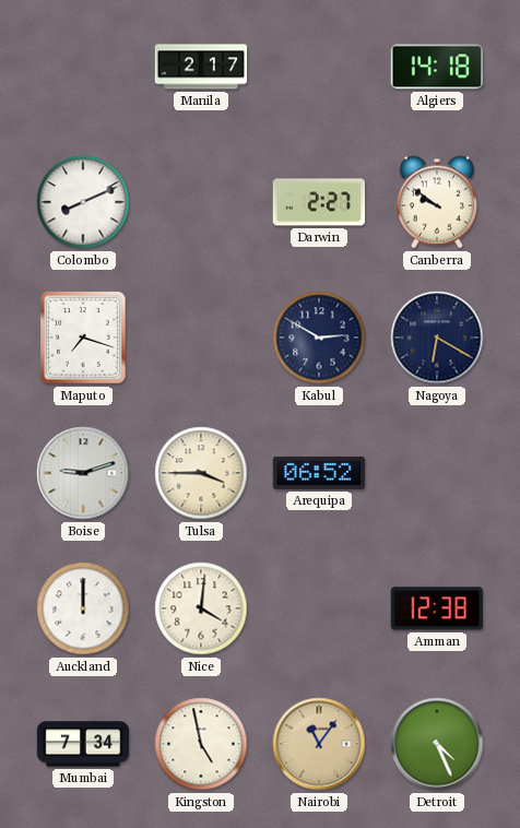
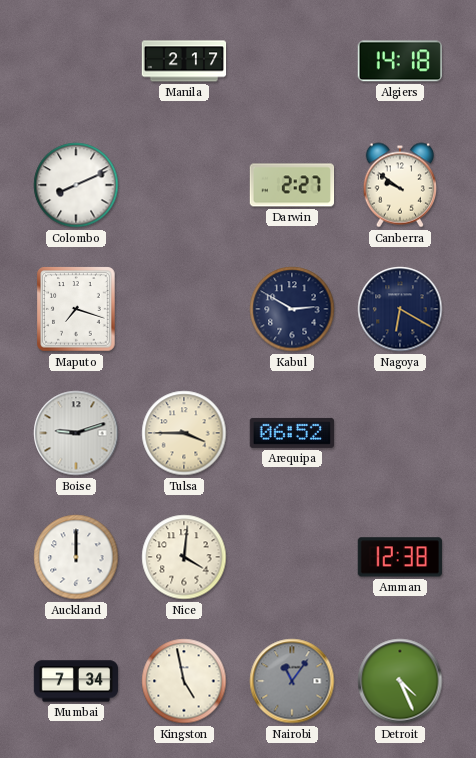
Nairobi dial: champagne -> grey (292, 681)
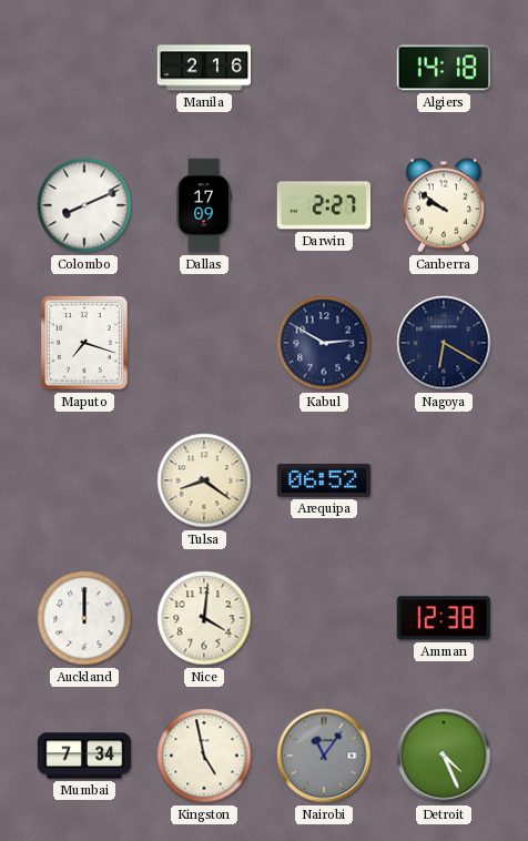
Manila: 2:17 -> 2:16 (204, 68)
Dallas: none -> 17:09 (204, 205)
Boise: 9:12 -> none (76, 433)
Tulsa: 3:45 -> 8:21 (204, 480)
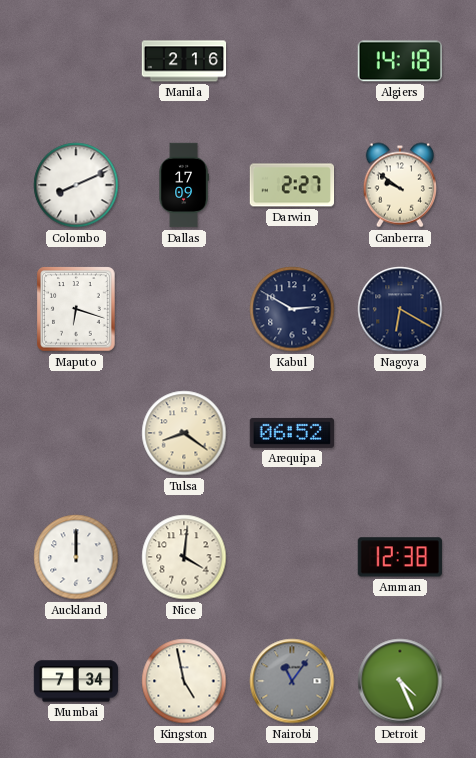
Maputo: 7:18 -> 6:18 (76, 309)
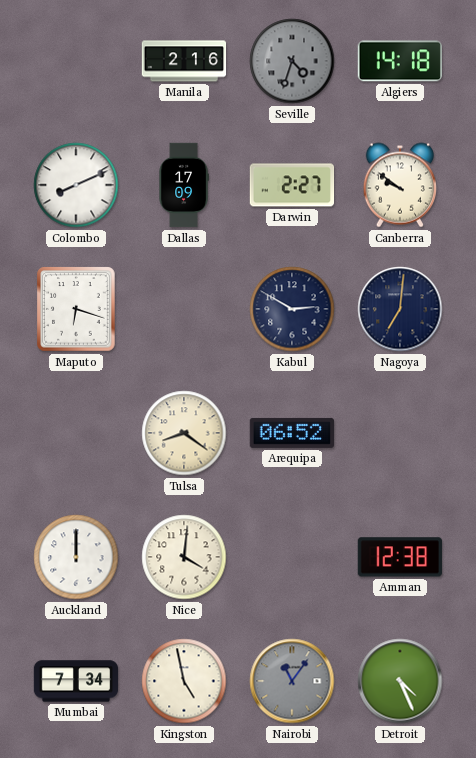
Seville: none -> 4:33 (292, 61)
Nagoya: 6:20 -> 7:01 (400, 309)
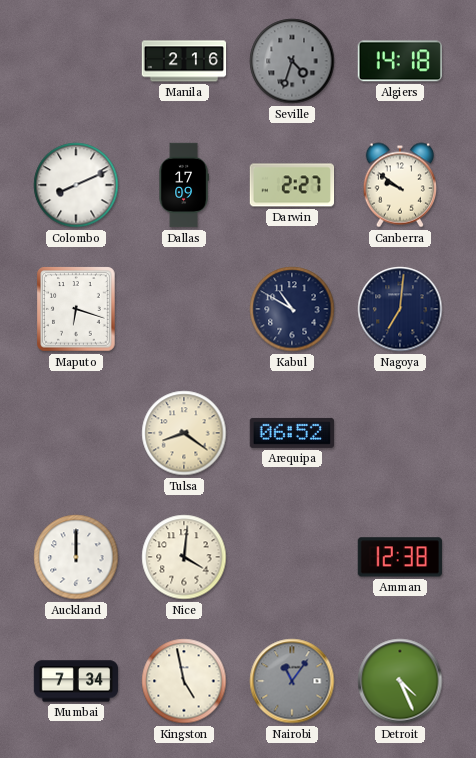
Kabul: 2:50 -> 10:50 (292, 309)
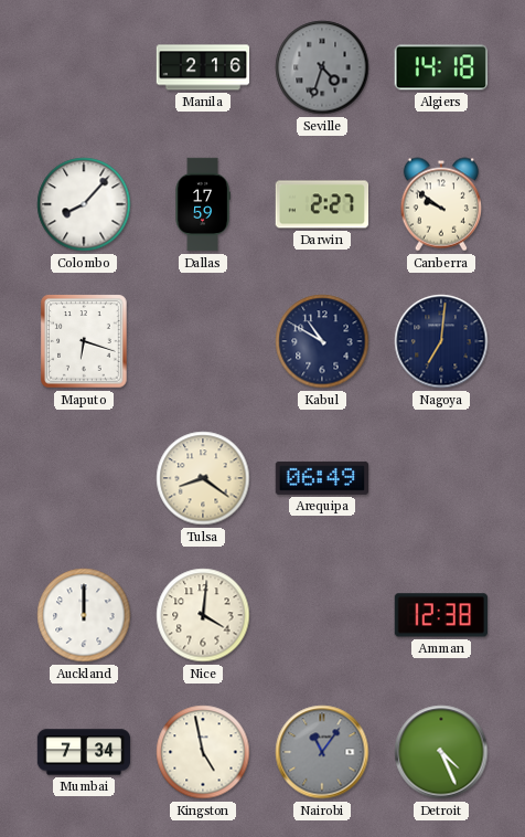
Colombo: 8:11 -> 8:07 (84, 204)
Dallas: 17:09 -> 17:59 (203, 204)
Arequipa: 06:52 -> 06:49 (322, 478)
